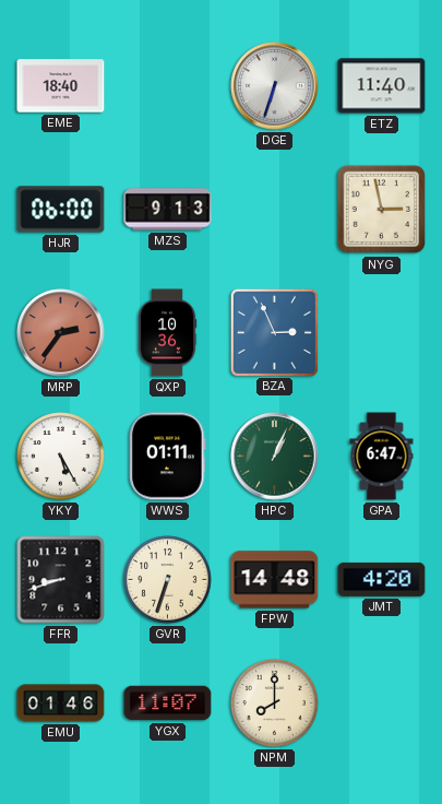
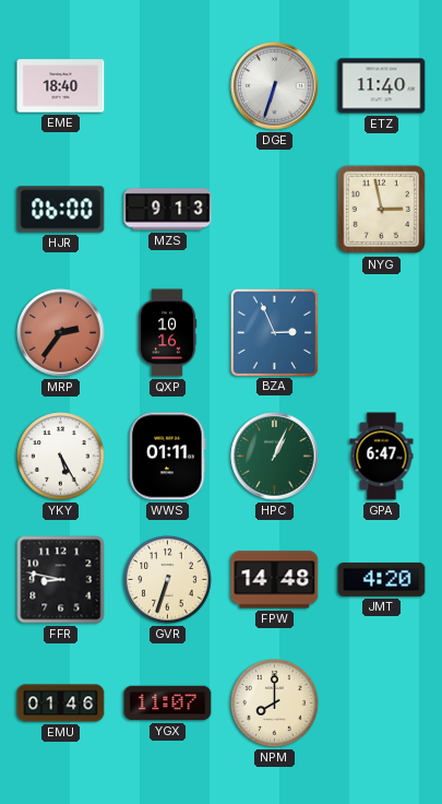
QXP: 10:36 -> 10:16 (167, 333)
FFR: 8:42 -> 8:47 (61, 580)
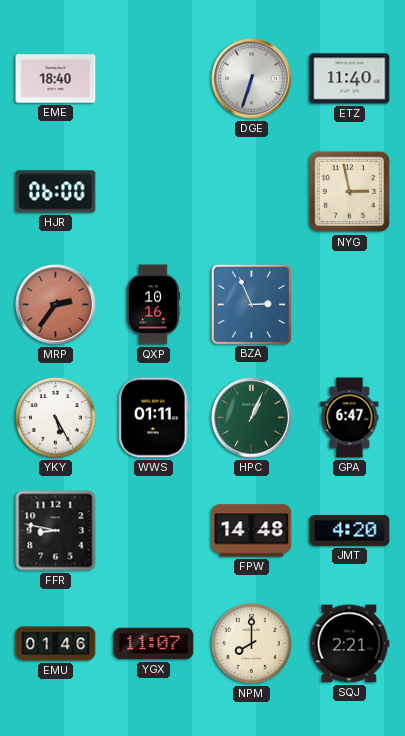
MZS: 9:13 -> none (168, 210)
GVR: 6:33 -> none (168, 580)
SQJ: none -> 2:21 (350, 644)
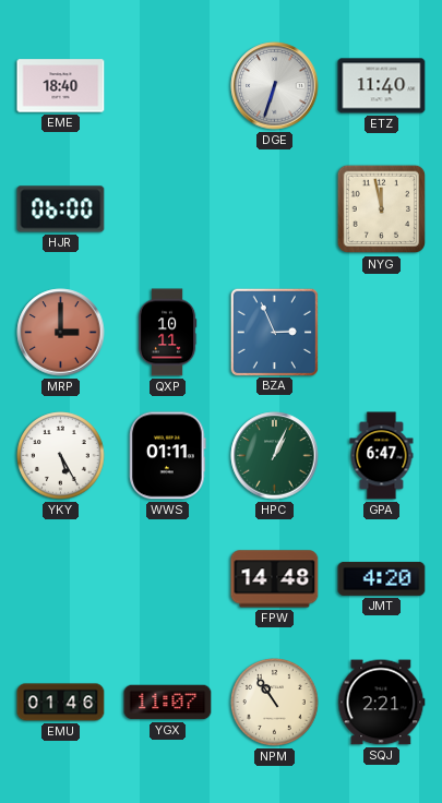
NYG: 2:58 -> 11:58 (382, 209)
MRP: 2:36 -> 3:00 (61, 333)
QXP: 10:16 -> 10:11 (167, 333)
FFR: 8:47 -> none (56, 531)
NPM: 8:00 -> 10:54 (275, 703)
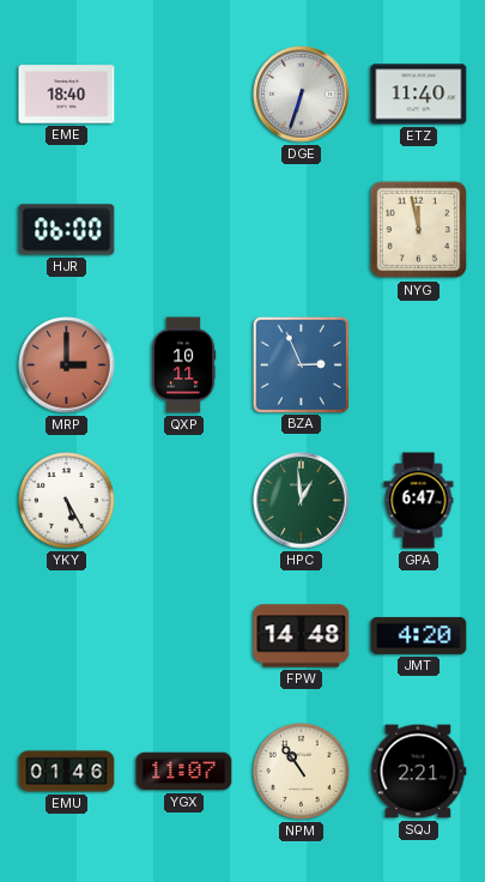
WWS: 01:11 -> none (168, 456)
HPC: 1:04 -> 12:59 (302, 501)
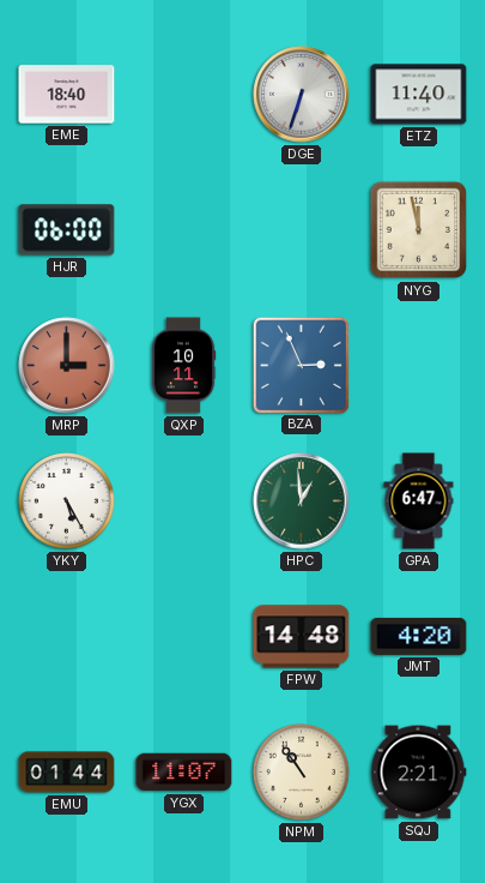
EMU: 01:46 -> 01:44 (67, 773)
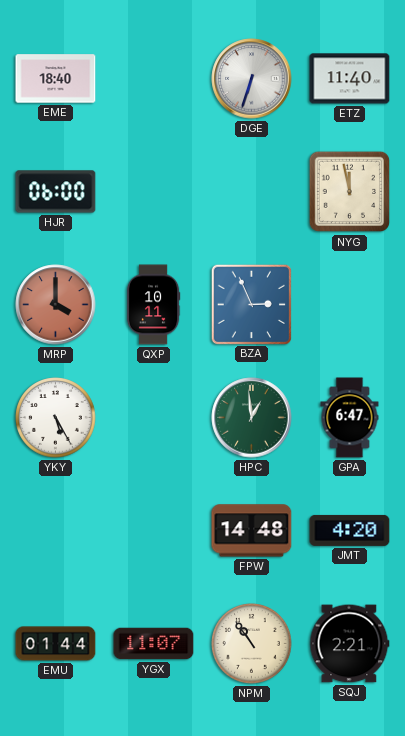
MRP: 3:00 -> 4:00 (56, 305)
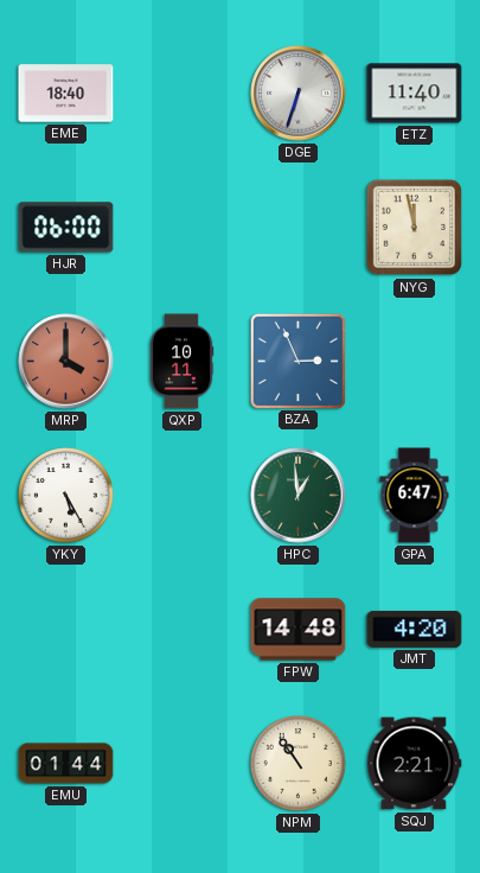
YGX: 11:07 -> none (154, 644)
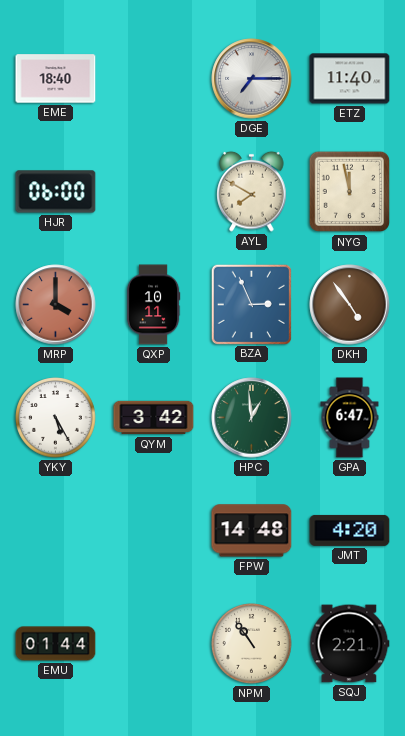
DGE: 6:33 -> 7:15 (252, 79)
AYL: none -> 7:50 (252, 191)
DKH: none -> 4:54 (350, 305)
QYM: none -> 3:42 (154, 418)
